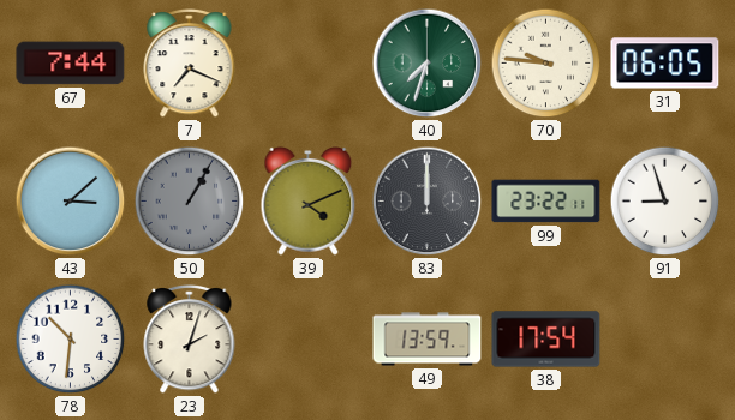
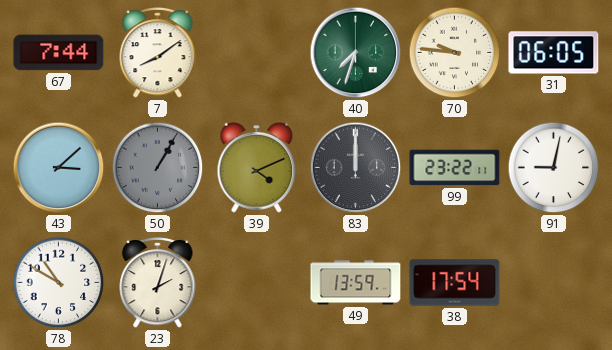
7: 7:19 -> 8:09 (158, 53)
91: 8:57 -> 9:02 (554, 168)
78: 10:31 -> 10:50 (59, 283)
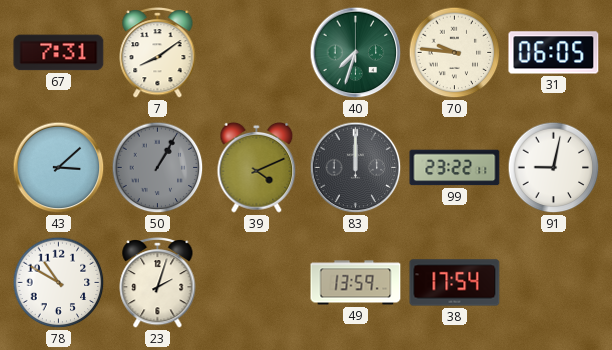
67: 7:44 -> 7:31 (59, 53)
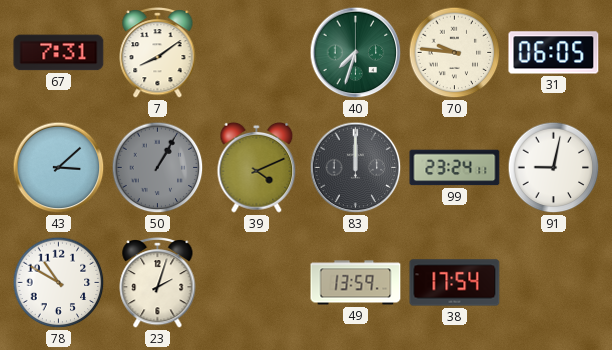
99: 23:22 -> 23:24 (455, 168)
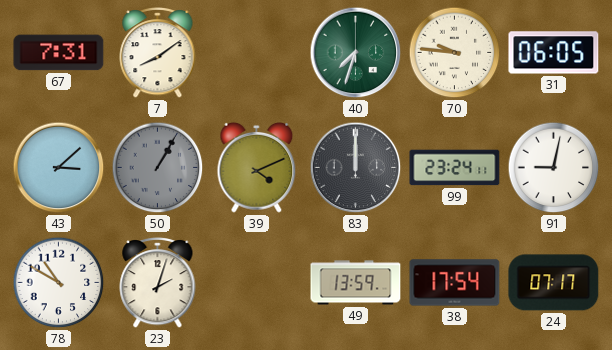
24: none -> 07:17 (554, 283)
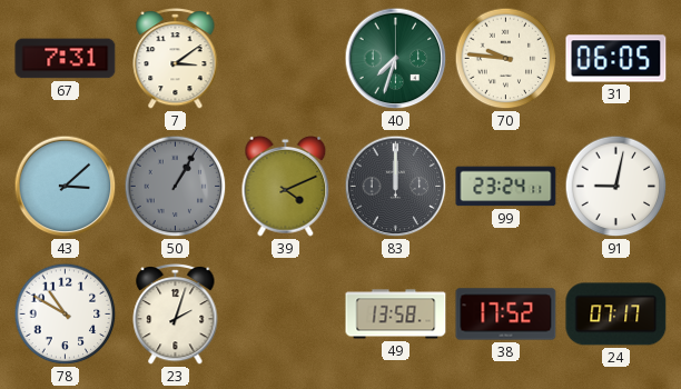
7: 8:09 -> 3:09 (176, 59)
49: 13:59 -> 13:58 (396, 315)
38: 17:54 -> 17:52 (506, 315)
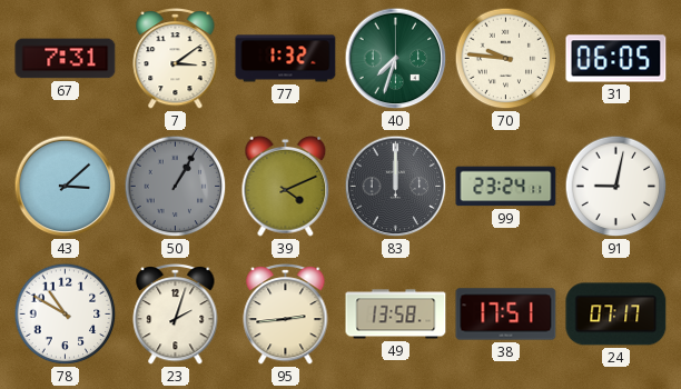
77: none -> 1:32 (286, 59)
95: none -> 2:44 (286, 315)
38: 17:52 -> 17:51 (506, 315)
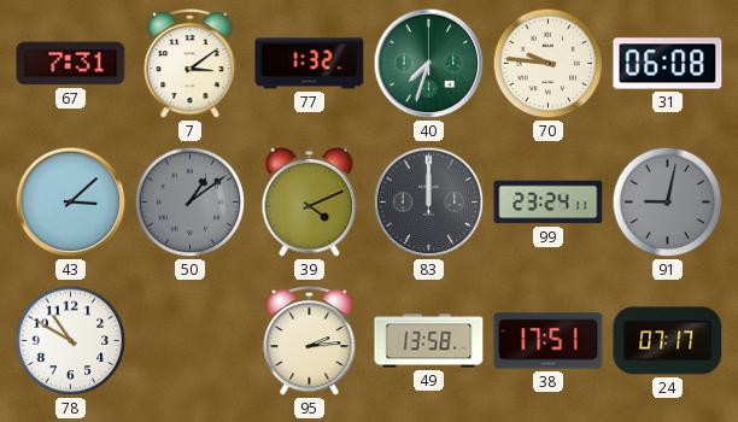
31: 06:05 -> 06:08 (668, 64)
50: 1:05 -> 1:09 (191, 203)
91 dial: white -> grey (668, 203)
23: 2:03 -> none (176, 315)
95: 2:44 -> 2:14 (310, 341)
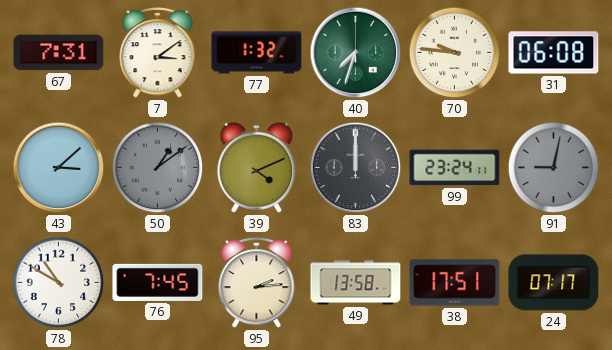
76: none -> 7:45 (158, 282)
